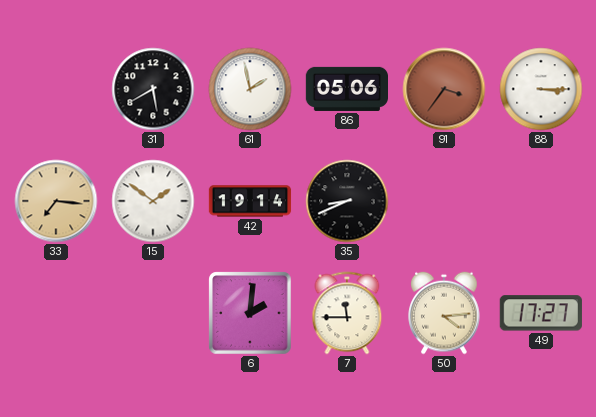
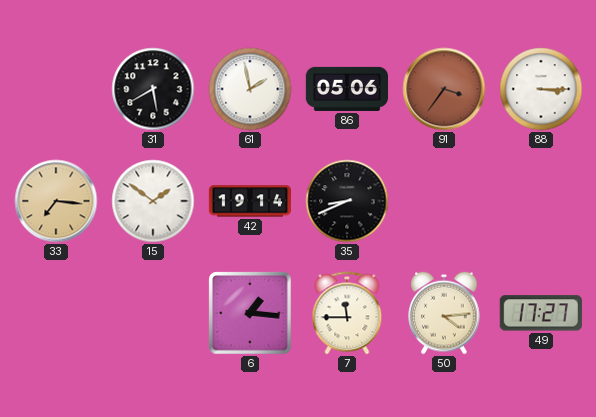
6: 2:01 -> 1:16 (250, 313)
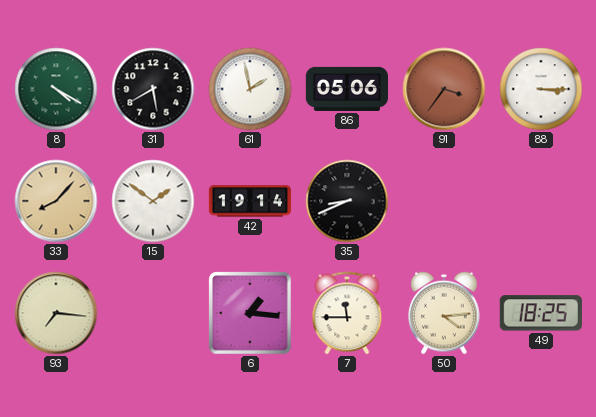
8: none -> 4:20 (56, 89)
33: 7:16 -> 8:07 (56, 201)
93: none -> 7:16 (56, 313)
49: 17:27 -> 18:25 (541, 313)
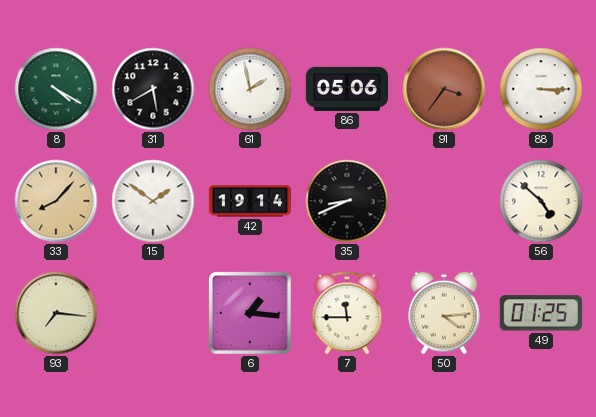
56: none -> 4:52 (541, 201)
49: 18:25 -> 01:25 (541, 313)
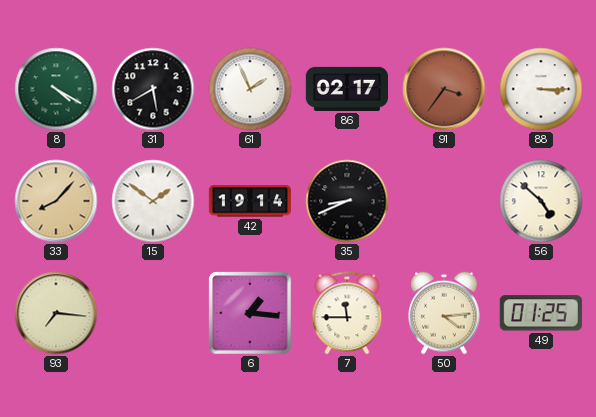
61: 1:58 -> 1:56 (250, 89)
86: 05:06 -> 02:17 (346, 89)
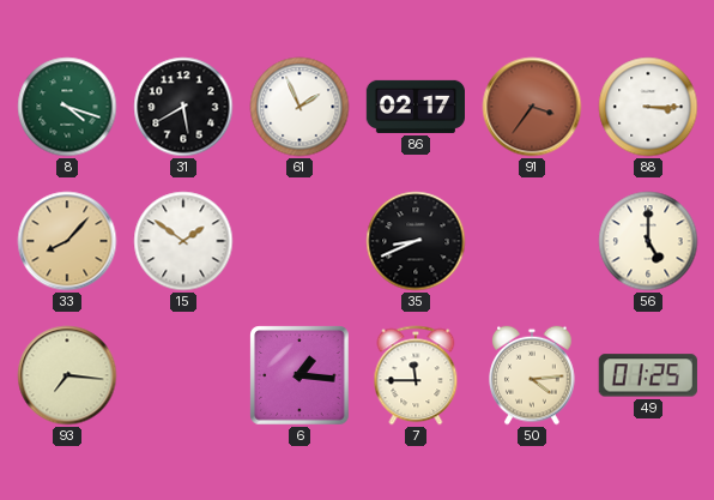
8: 4:20 -> 4:18 (67, 107)
42: 19:14 -> none (250, 201)
56: 4:52 -> 5:00 (648, 241)
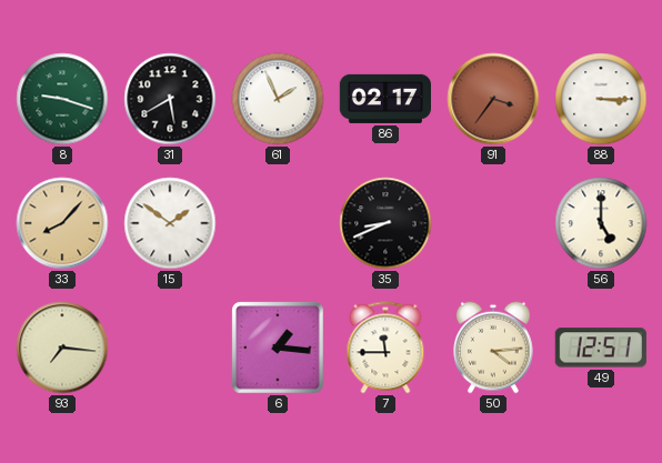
8: 4:18 -> 9:18 (62, 99)
49: 01:25 -> 12:51 (601, 348)
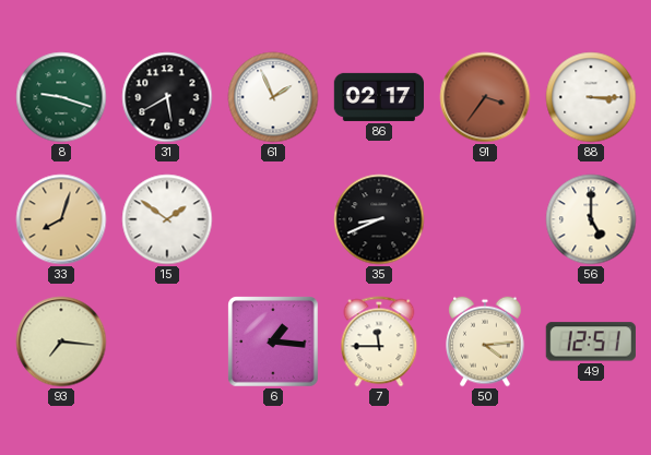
33: 8:07 -> 8:03 (61, 219)
